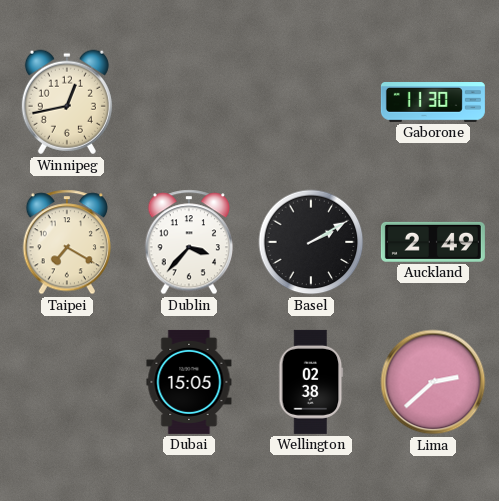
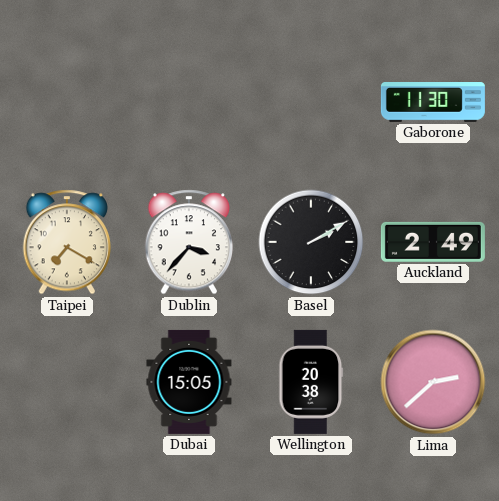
Winnipeg: 12:43 -> none (67, 102)
Wellington: 02:38 -> 20:38 (311, 382)
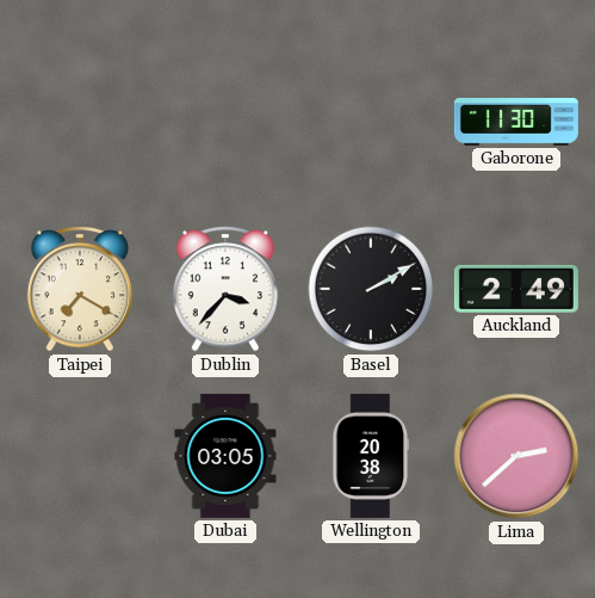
Dubai: 15:05 -> 03:05 (225, 456)
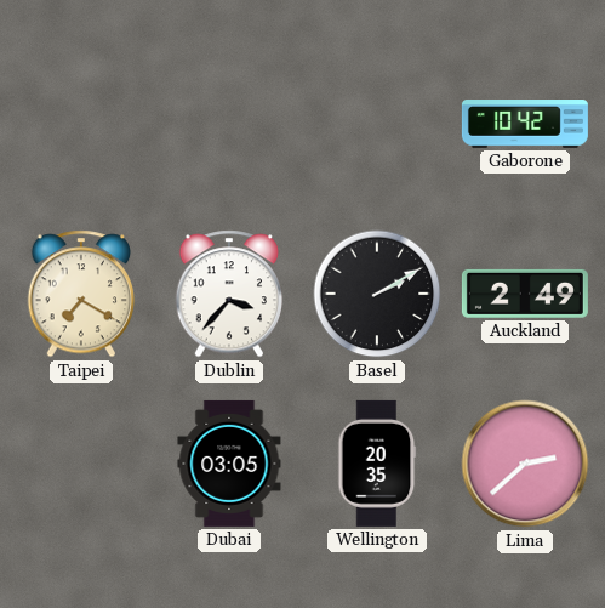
Gaborone: 11:30 -> 10:42 (525, 125)
Wellington: 20:38 -> 20:35 (377, 464)
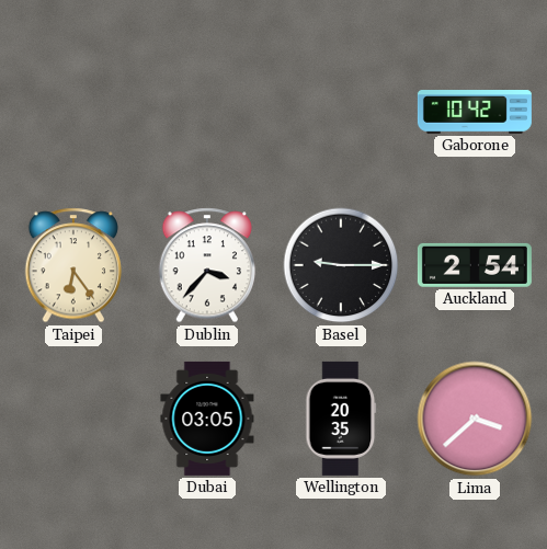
Taipei: 7:20 -> 6:24 (72, 265)
Basel: 2:10 -> 9:15 (341, 265)
Auckland: 2:49 -> 2:54 (475, 265)
Lima: 2:38 -> 3:38 (475, 419)
